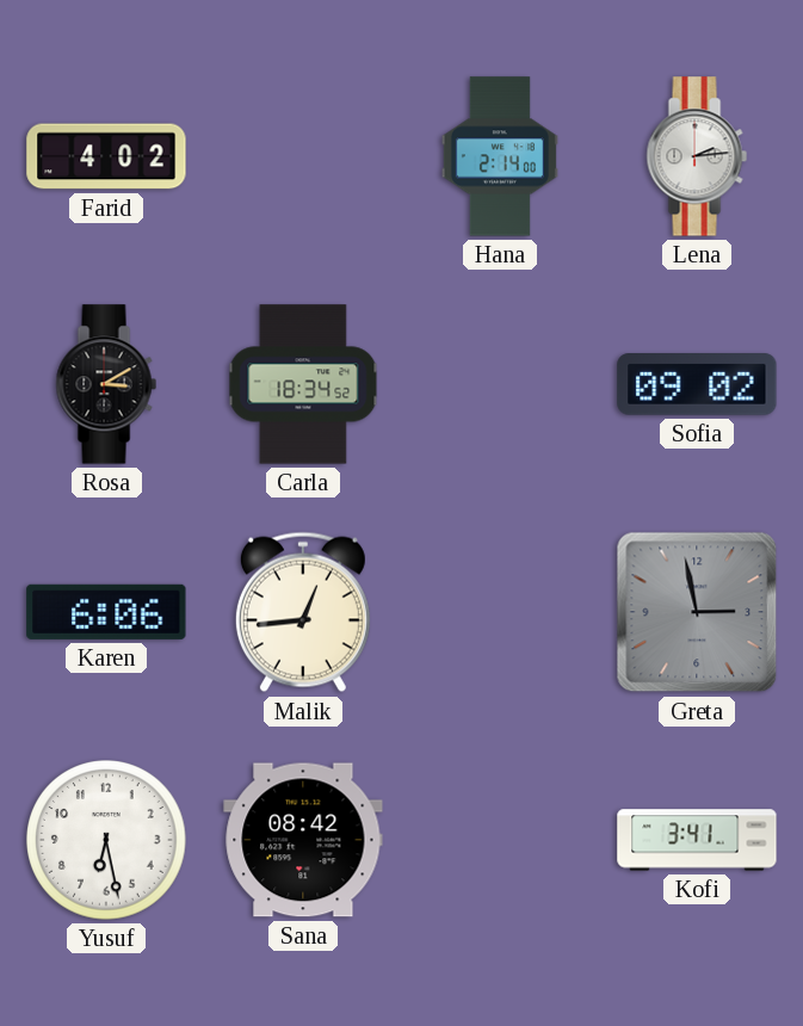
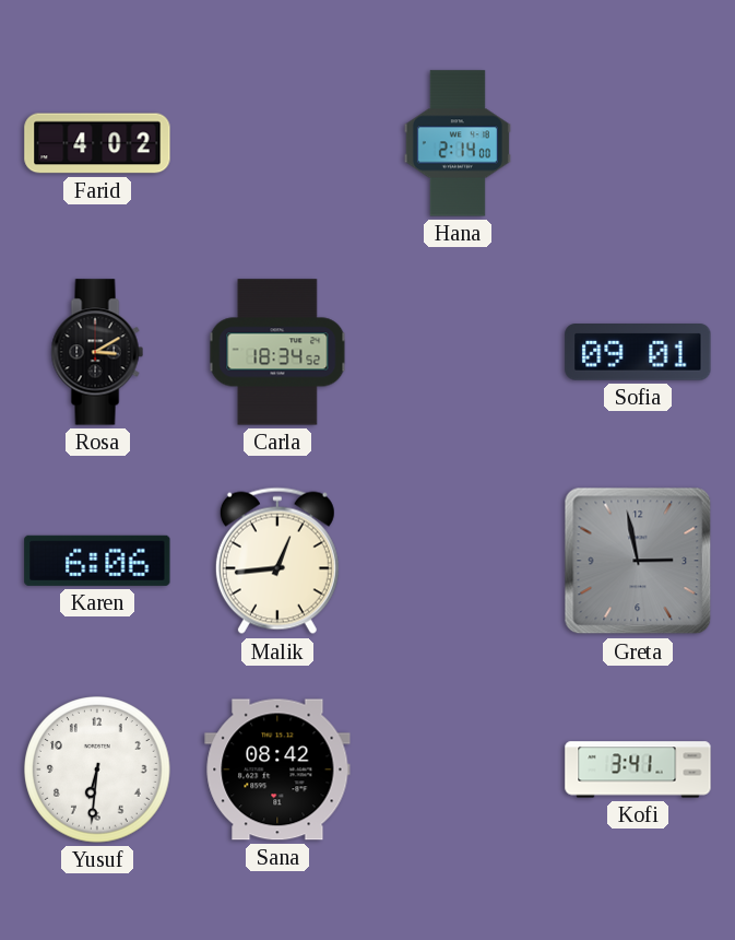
Lena: 2:14 -> none (697, 156)
Sofia: 09:02 -> 09:01 (638, 353)
Yusuf: 6:28 -> 6:31 (97, 769)
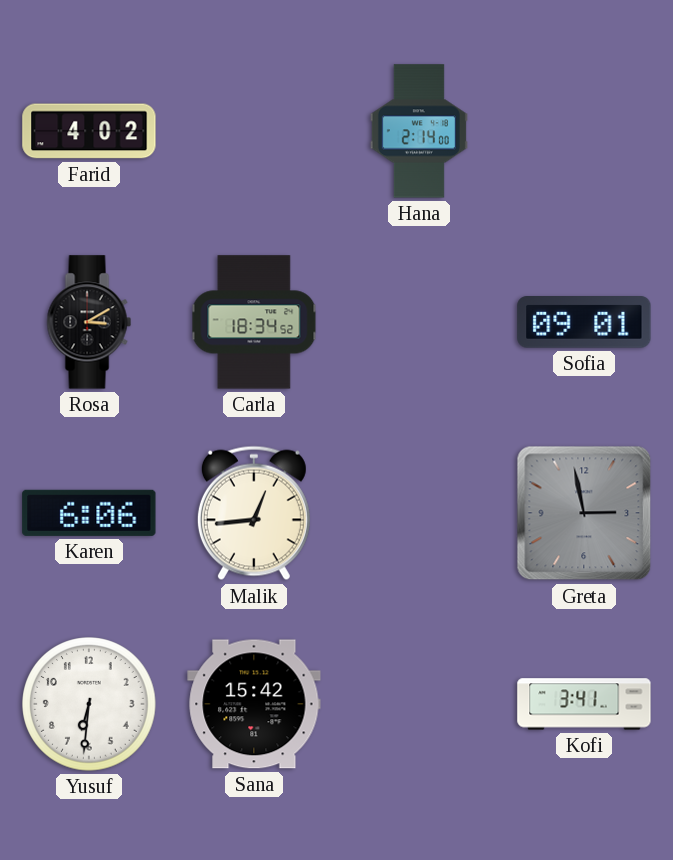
Sana: 08:42 -> 15:42 (254, 704)
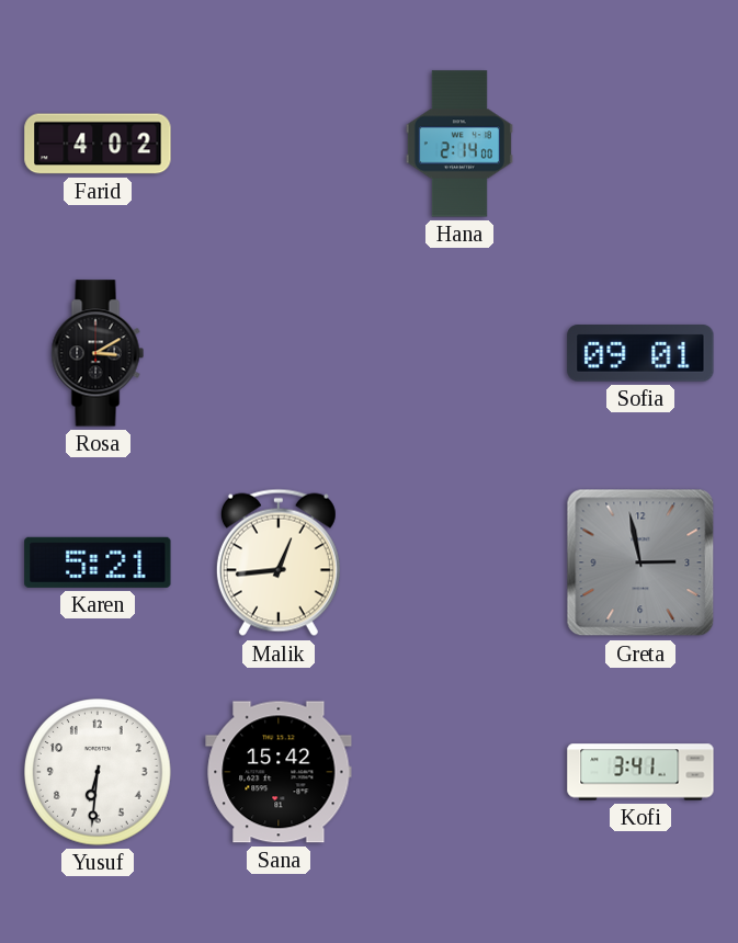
Carla: 18:34 -> none (254, 322)
Karen: 6:06 -> 5:21 (98, 563)
